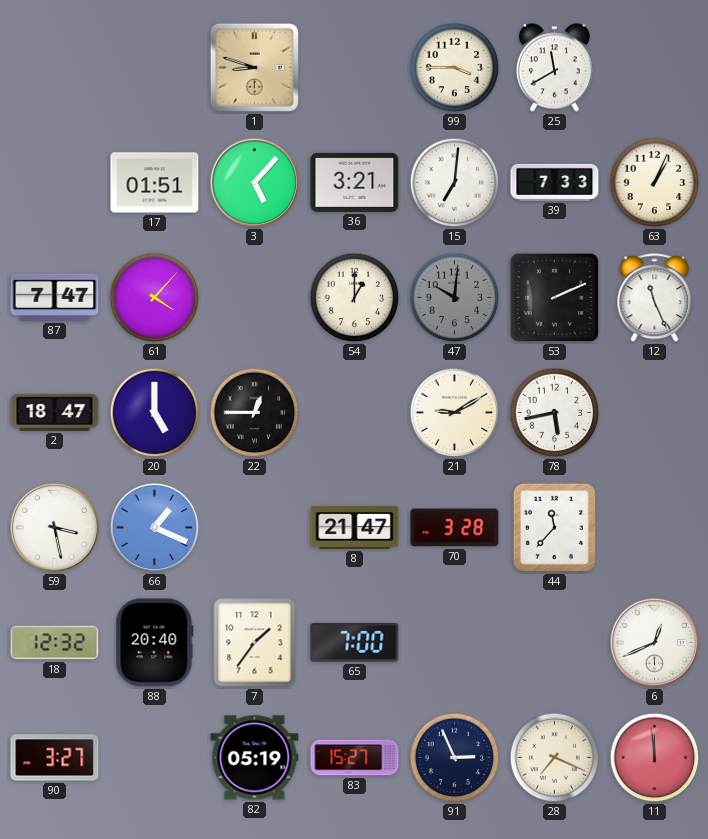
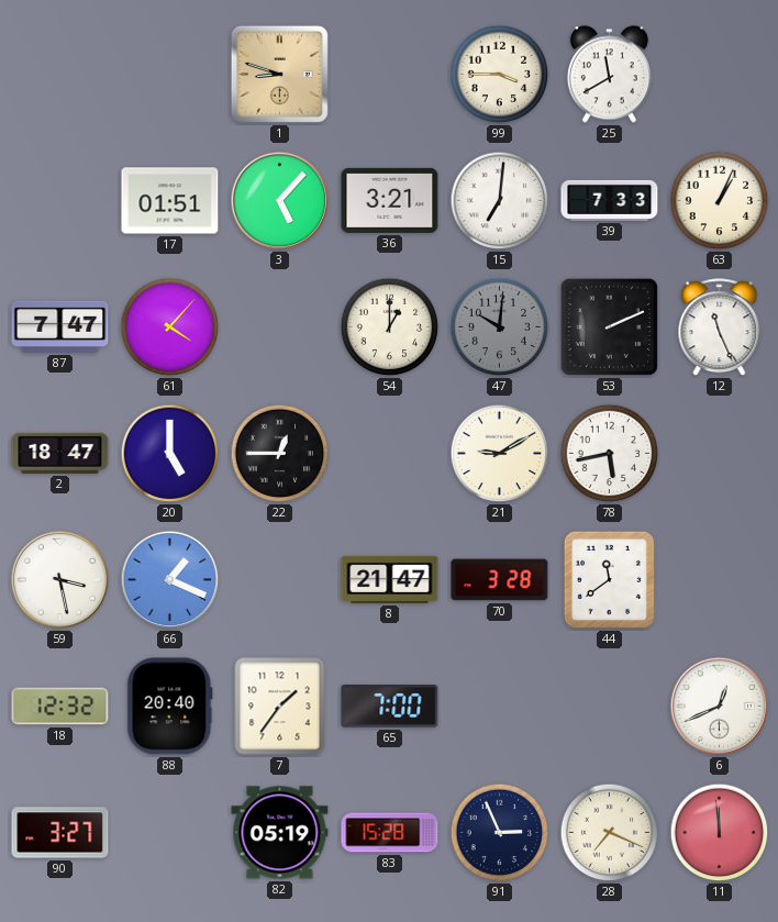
44: 11:37 -> 11:39 (609, 579)
83: 15:27 -> 15:28 (390, 833)
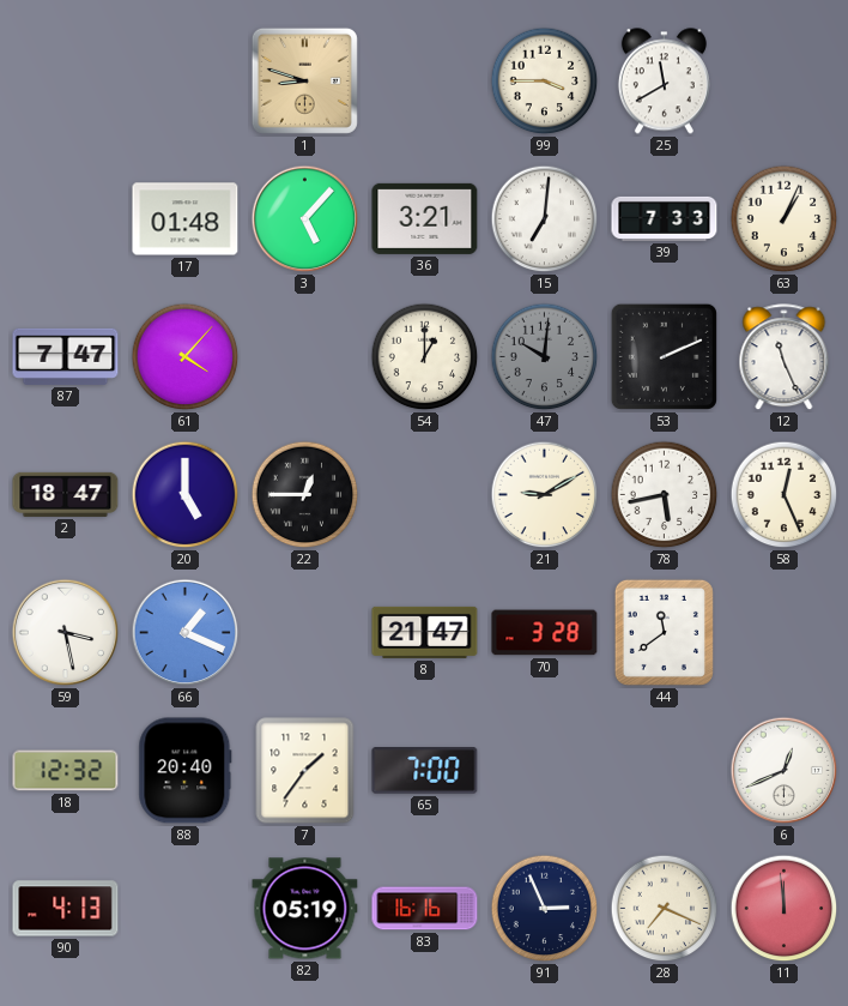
17: 01:51 -> 01:48 (186, 219)
58: none -> 12:26 (785, 495)
90: 3:27 -> 4:13 (66, 909)
83: 15:28 -> 16:16 (425, 909)
